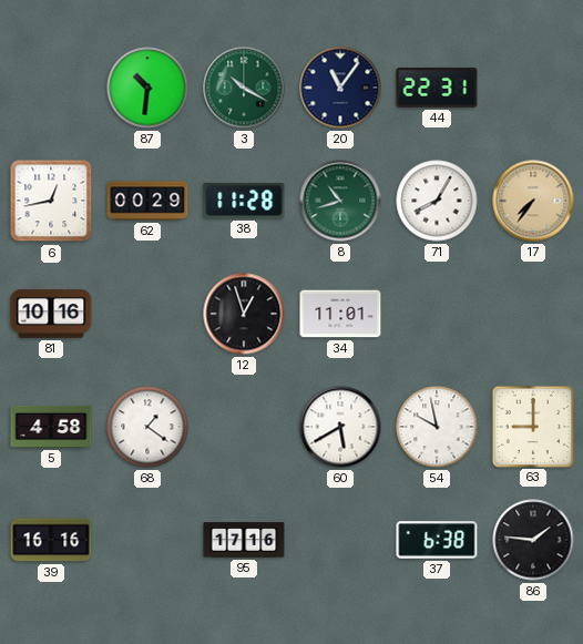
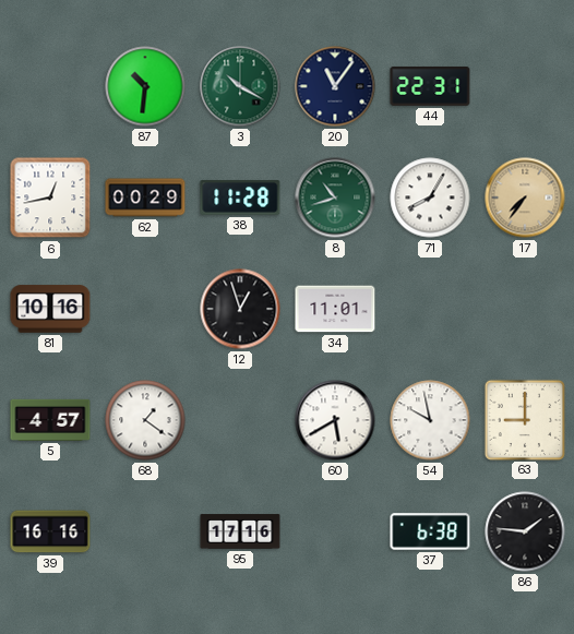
5: 4:58 -> 4:57 (50, 420)
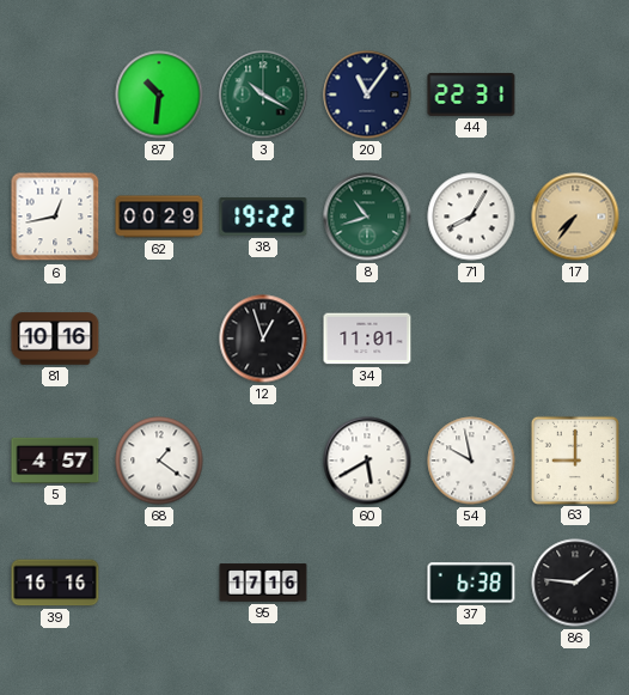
38: 11:28 -> 19:22 (263, 217)
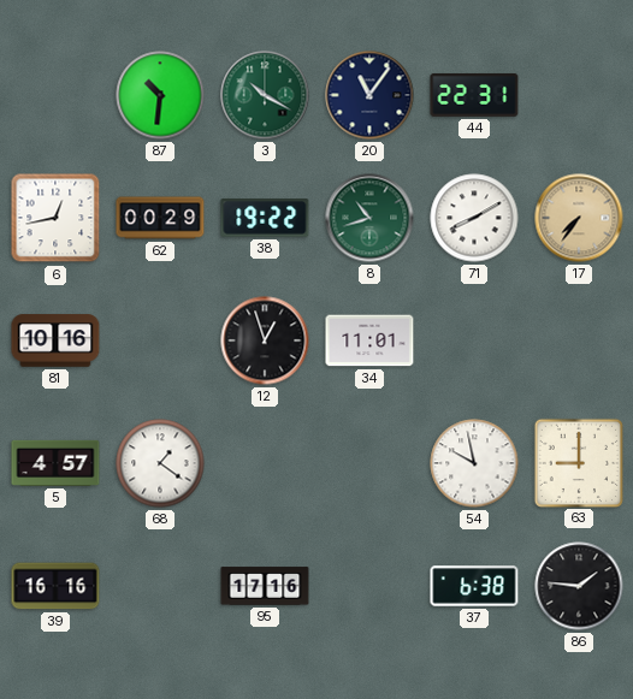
71: 8:05 -> 8:10 (474, 218)
60: 5:40 -> none (367, 461)
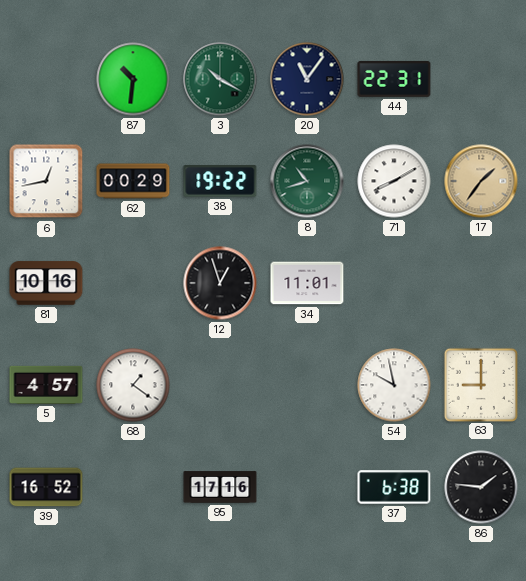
17: 7:36 -> 1:36 (481, 181)
39: 16:16 -> 16:52 (46, 487)
